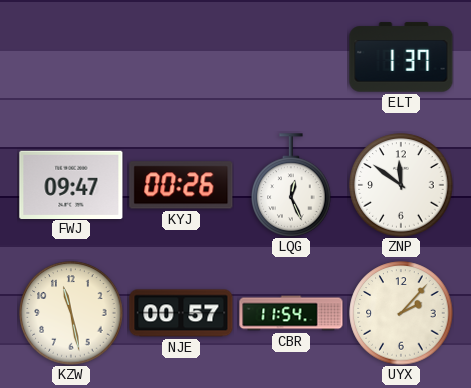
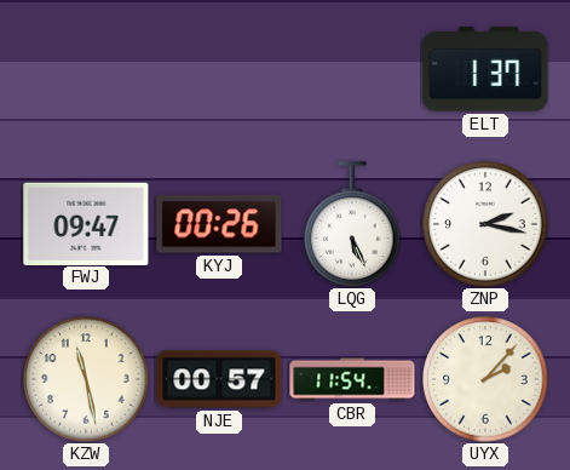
LQG: 12:26 -> 5:26 (352, 224)
ZNP: 11:51 -> 2:17 (485, 224)
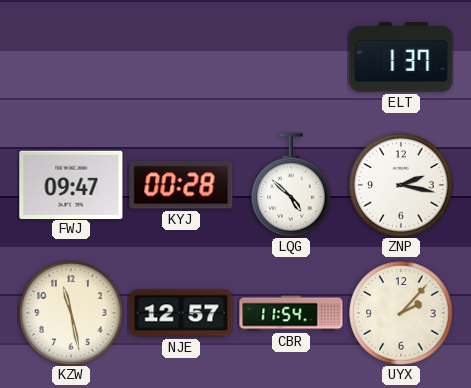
KYJ: 00:26 -> 00:28 (181, 185)
LQG: 5:26 -> 4:52 (291, 185)
NJE: 00:57 -> 12:57 (181, 313)
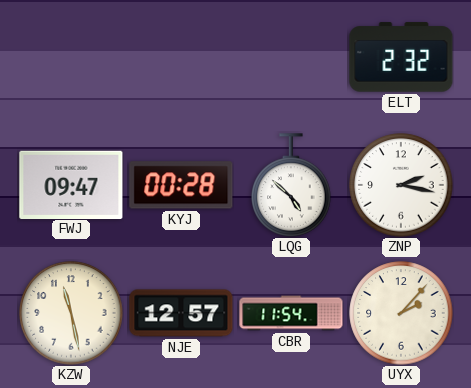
ELT: 1:37 -> 2:32 (401, 57)
